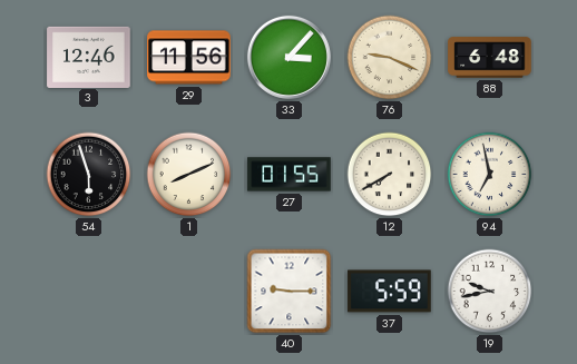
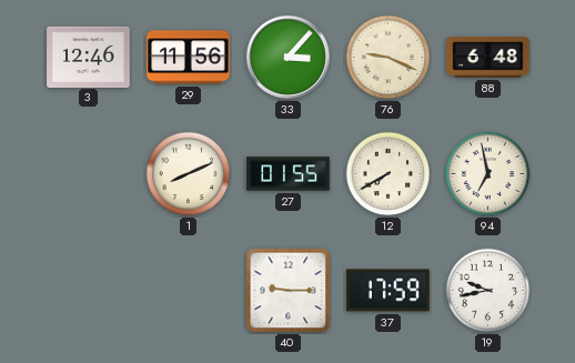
54: 5:57 -> none (89, 175)
37: 5:59 -> 17:59 (389, 291)
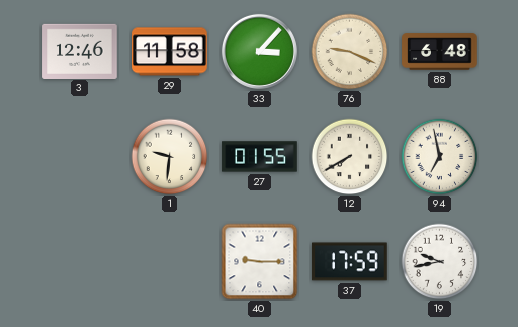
29: 11:56 -> 11:58 (170, 52)
1: 8:11 -> 9:31 (170, 157)
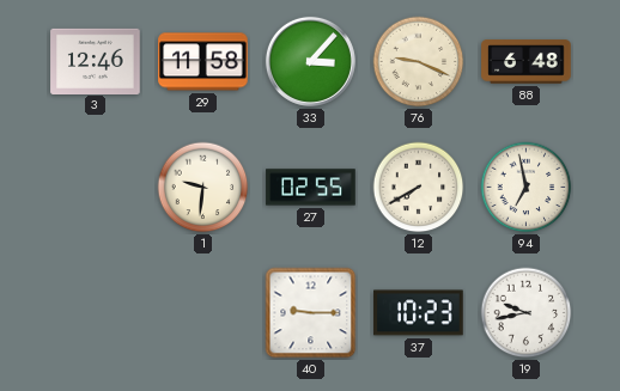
27: 01:55 -> 02:55 (311, 188)
37: 17:59 -> 10:23 (419, 313)
